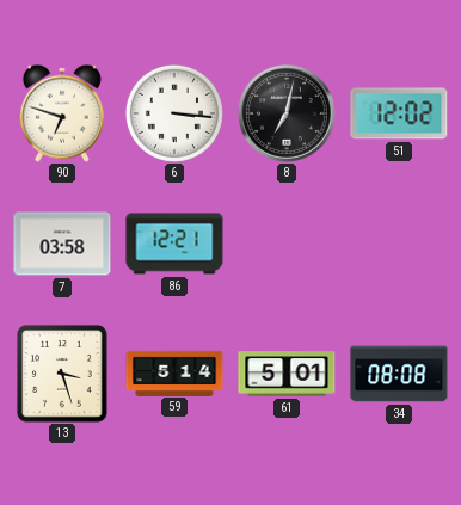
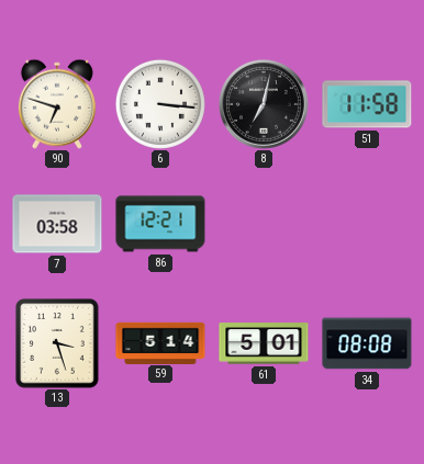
51: 12:02 -> 11:58 (367, 104)
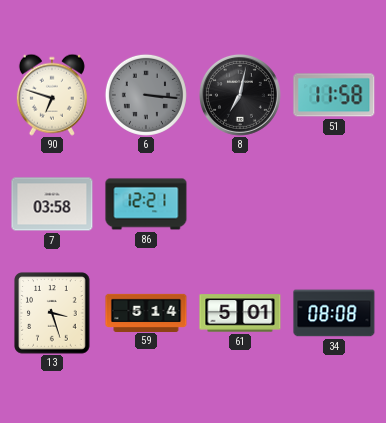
6 dial: white -> grey (146, 95)
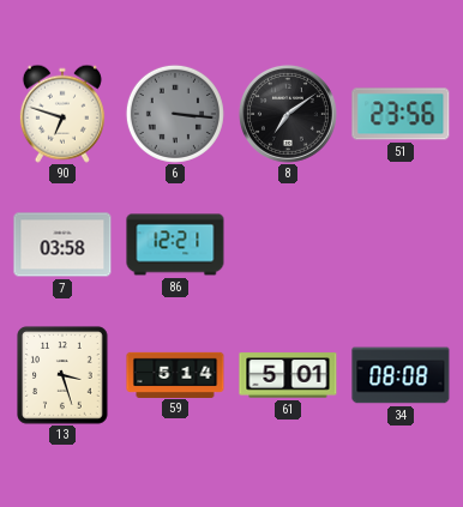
8: 7:02 -> 7:09 (288, 114)
51: 11:58 -> 23:56 (401, 114)
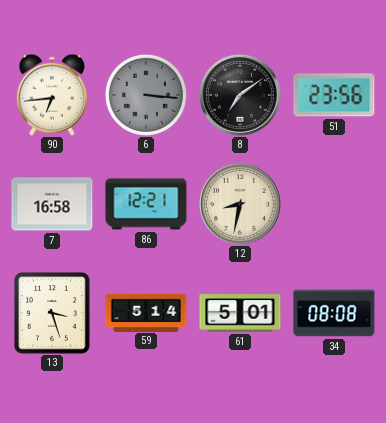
90: 6:48 -> 6:44 (52, 95)
7: 03:58 -> 16:58 (52, 204)
12: none -> 8:32 (240, 204)
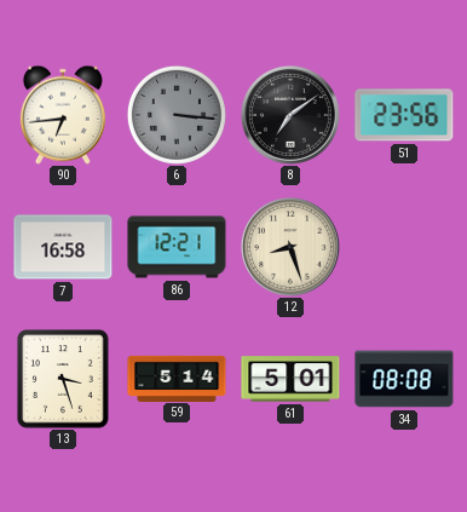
12: 8:32 -> 8:27 (290, 247)
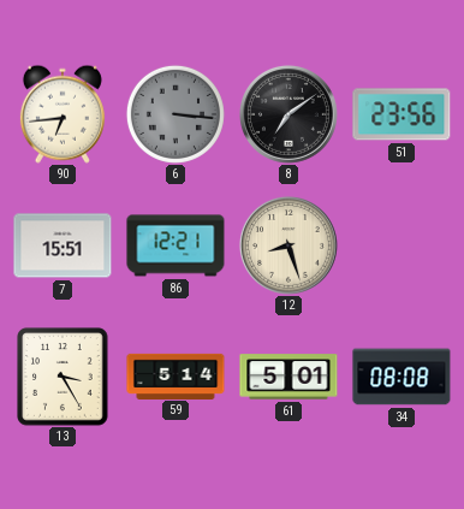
7: 16:58 -> 15:51 (63, 245)
13: 3:27 -> 3:25 (63, 377)
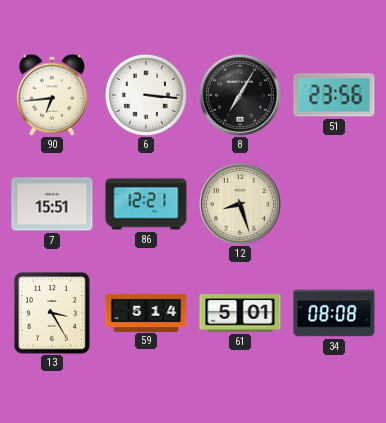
6 dial: grey -> white (146, 95)
8: 7:09 -> 7:05 (240, 95)
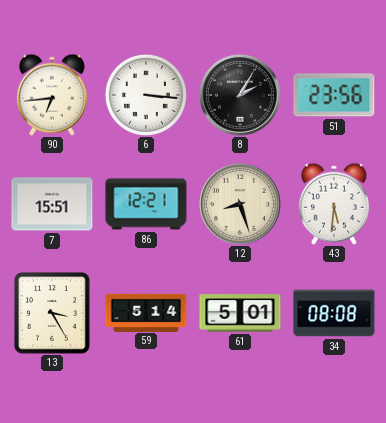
8: 7:05 -> 2:05 (240, 95)
43: none -> 5:31 (334, 204)
